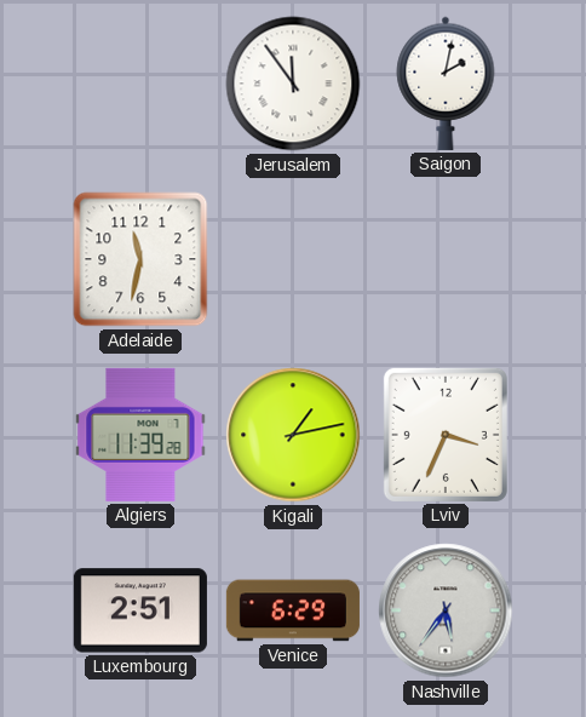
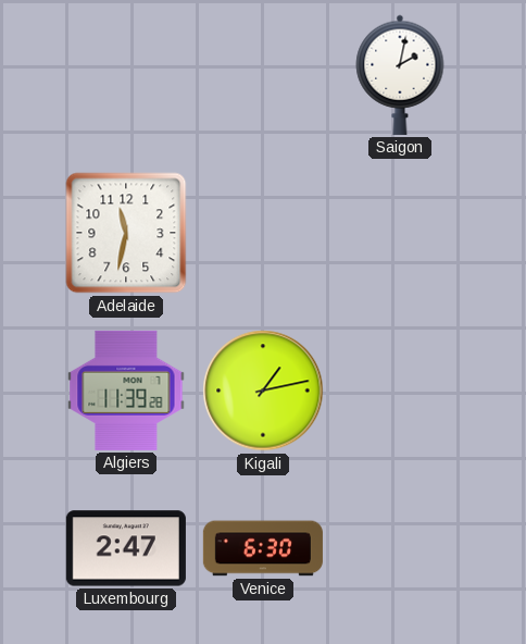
Jerusalem: 11:54 -> none (293, 84)
Lviv: 3:34 -> none (446, 435)
Luxembourg: 2:51 -> 2:47 (126, 548)
Venice: 6:29 -> 6:30 (263, 548)
Nashville: 5:36 -> none (446, 610)
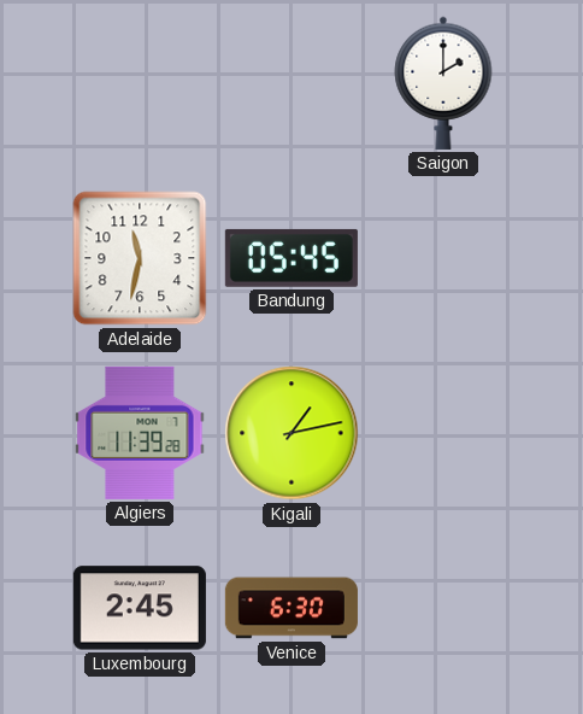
Saigon: 2:02 -> 2:00 (443, 83)
Bandung: none -> 05:45 (291, 258)
Luxembourg: 2:47 -> 2:45 (140, 608)
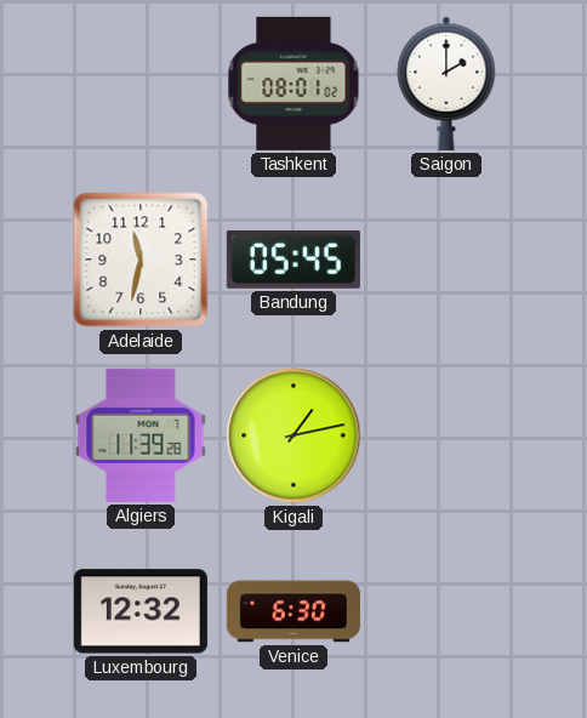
Tashkent: none -> 08:01 (293, 84)
Luxembourg: 2:45 -> 12:32 (141, 611)
